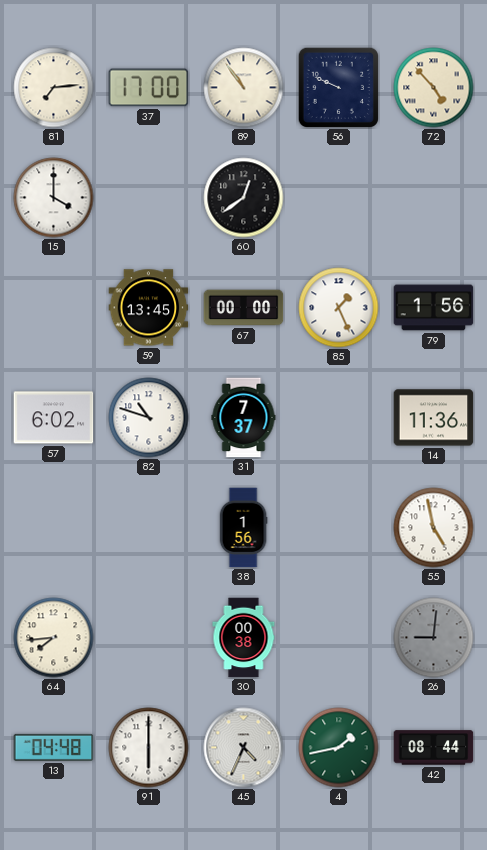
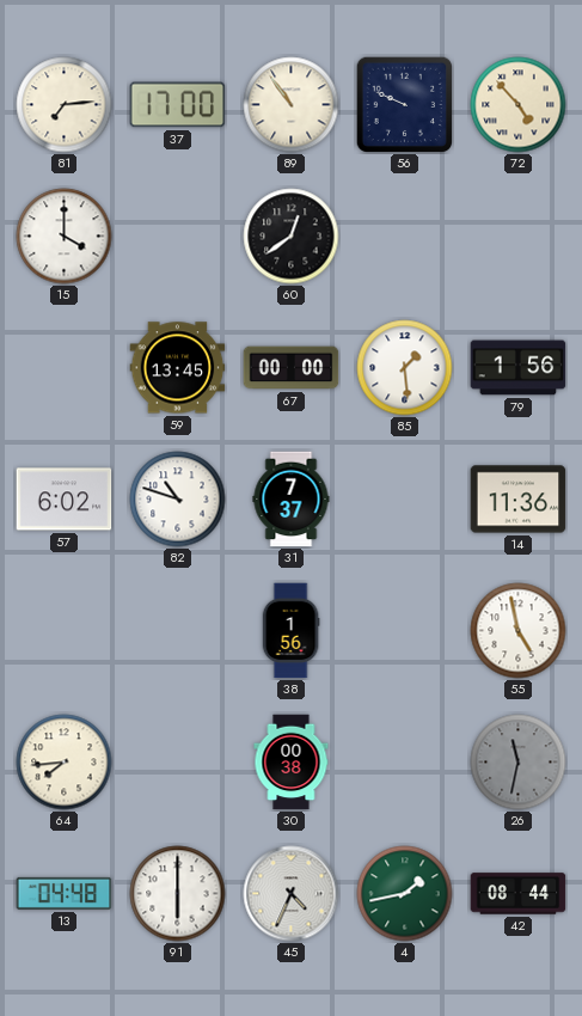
85: 1:26 -> 1:29 (405, 368)
26: 9:01 -> 11:32 (519, 763)
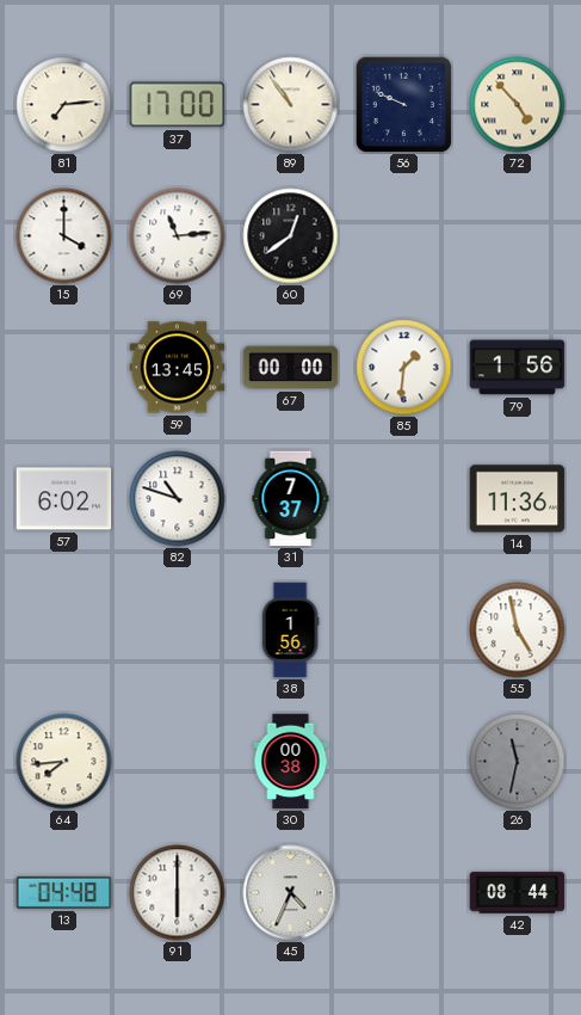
69: none -> 11:14 (178, 236)
85: 1:29 -> 1:31 (404, 368)
4: 1:43 -> none (405, 894)
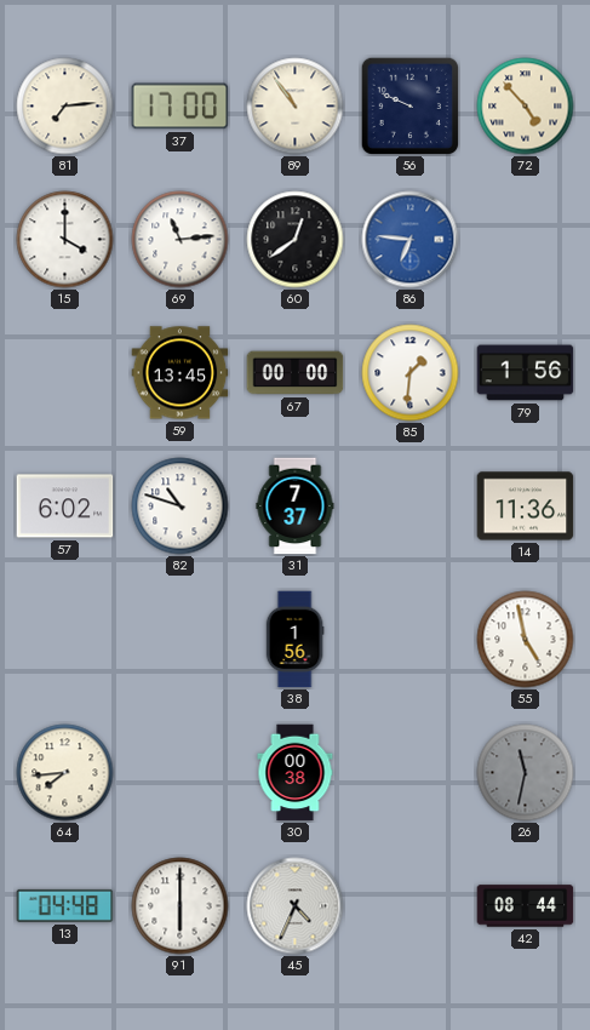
86: none -> 6:46 (411, 240)
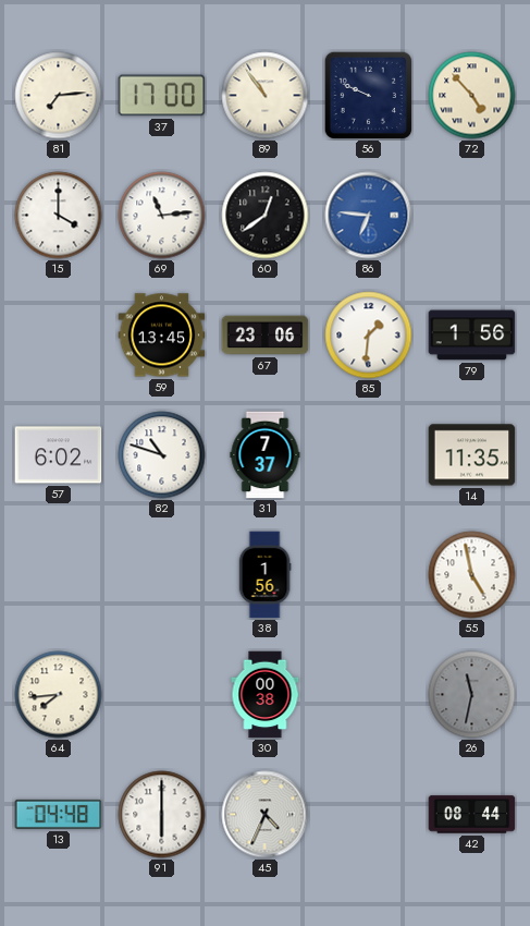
67: 00:00 -> 23:06 (266, 336)
14: 11:36 -> 11:35 (472, 455)
